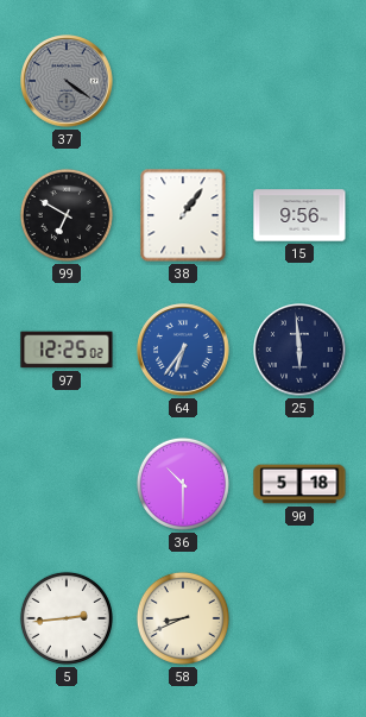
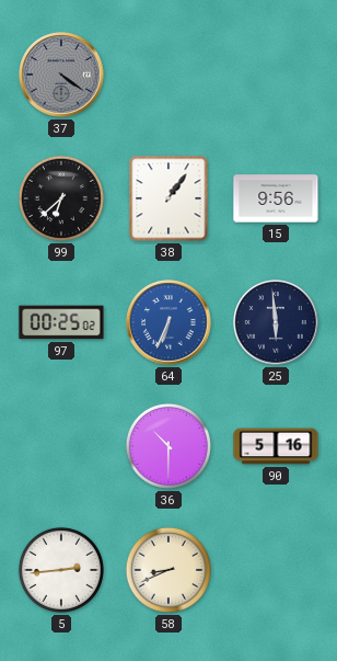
99: 6:50 -> 6:38 (61, 198)
97: 12:25 -> 00:25 (61, 322)
64: 6:36 -> 6:34 (168, 322)
90: 5:18 -> 5:16 (276, 446)
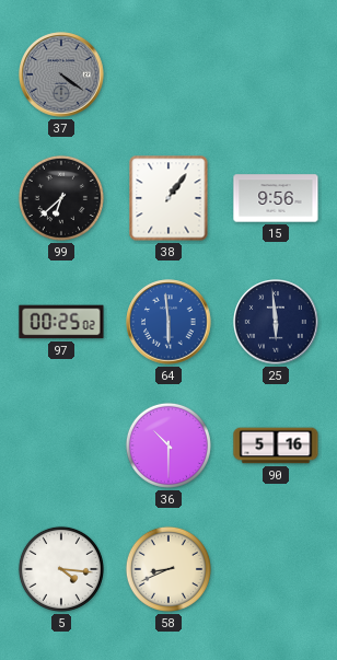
64: 6:34 -> 5:59 (168, 322)
5: 2:44 -> 4:16 (61, 569)
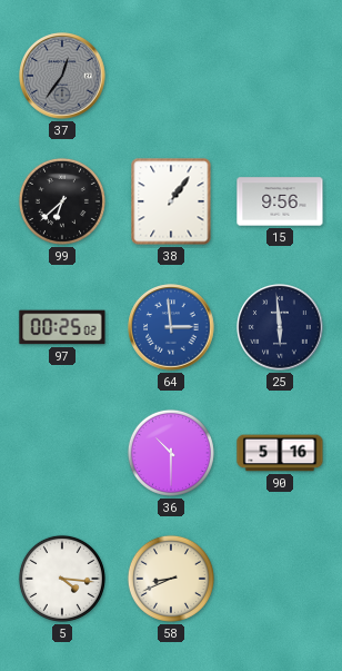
37: 4:21 -> 12:36 (62, 76)
64: 5:59 -> 2:59 (171, 327)
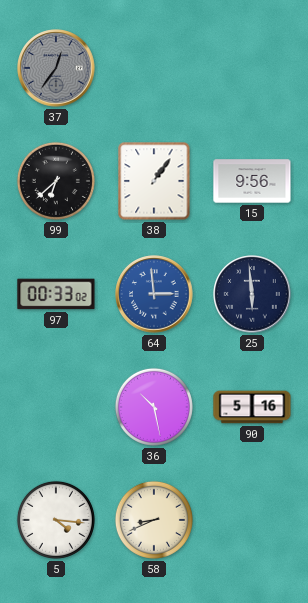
97: 00:25 -> 00:33 (56, 294)
36: 10:30 -> 10:28 (154, 407)
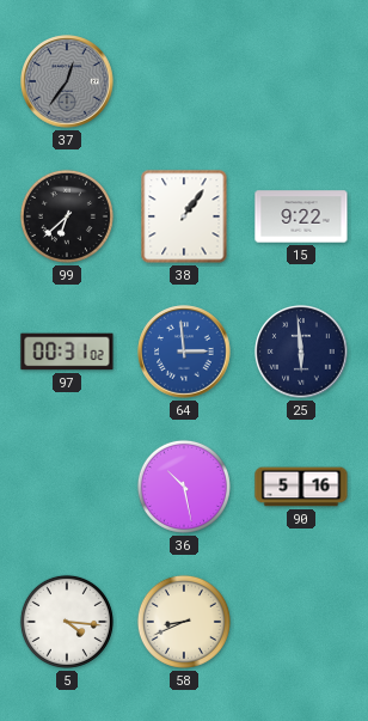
15: 9:56 -> 9:22 (301, 216)
97: 00:33 -> 00:31 (67, 352)
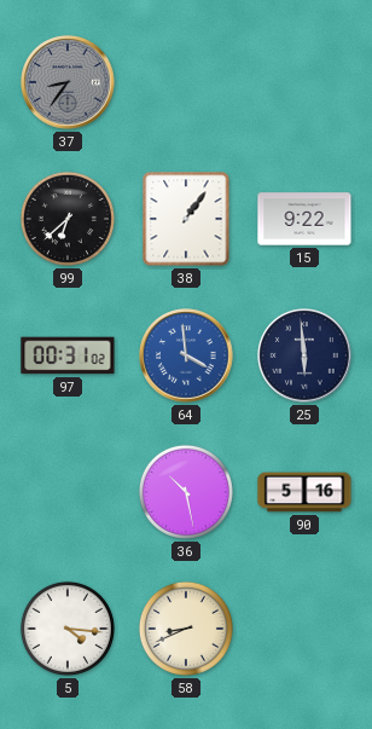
37: 12:36 -> 8:36 (68, 82)
64: 2:59 -> 3:59 (186, 355)
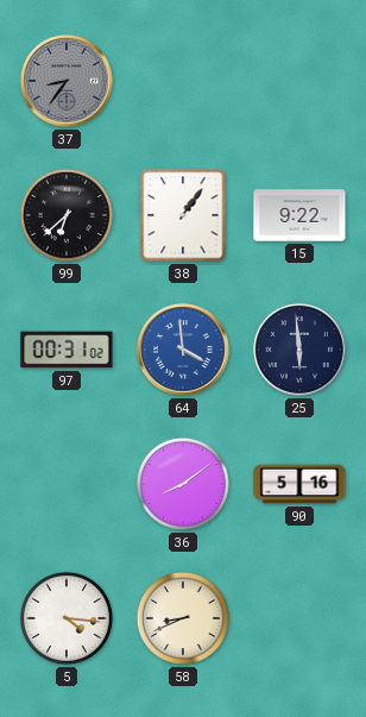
36: 10:28 -> 8:09 (183, 484)
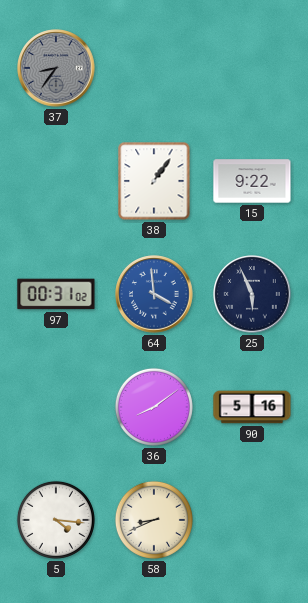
99: 6:38 -> none (67, 215)
25: 5:59 -> 5:56 (252, 294)
